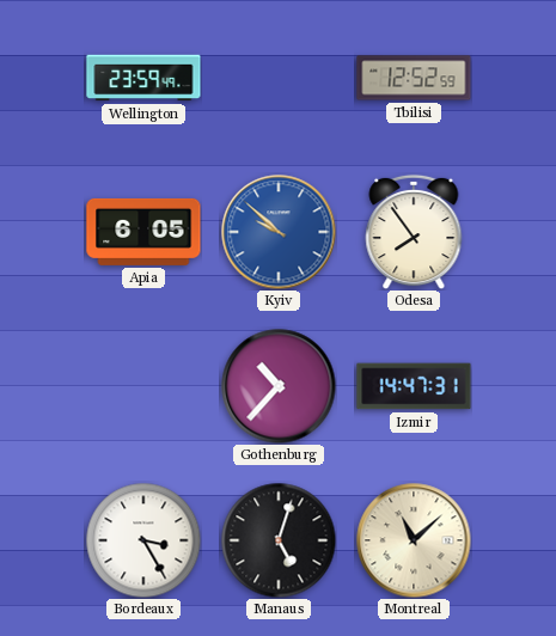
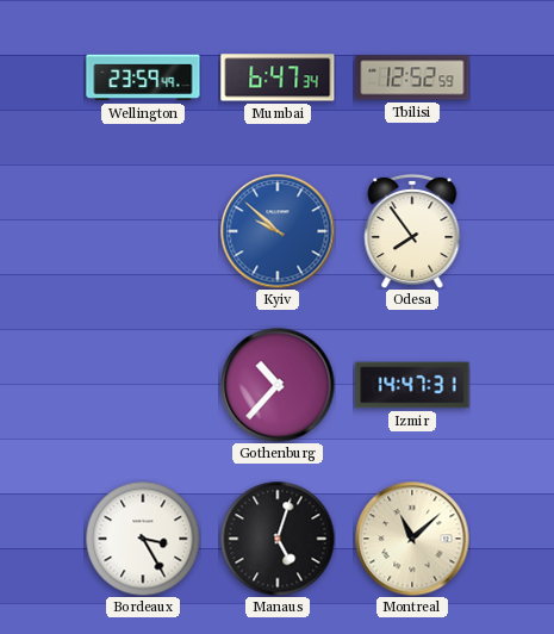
Mumbai: none -> 6:47 (278, 77)
Apia: 6:05 -> none (143, 232)
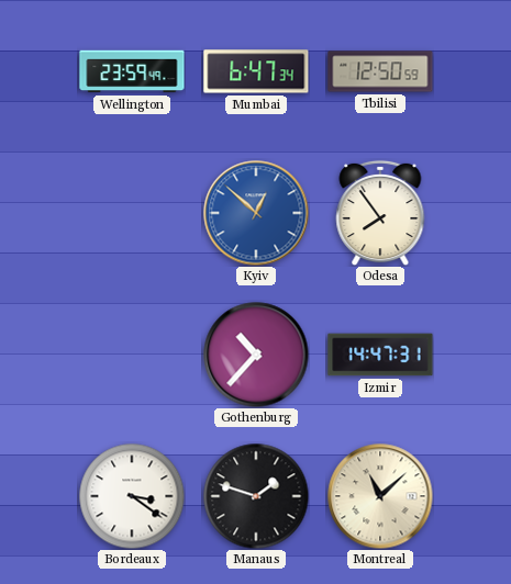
Tbilisi: 12:52 -> 12:50 (380, 71)
Kyiv: 9:52 -> 12:52 (256, 213)
Bordeaux: 3:25 -> 3:21 (132, 496)
Manaus: 5:03 -> 1:48 (256, 496)
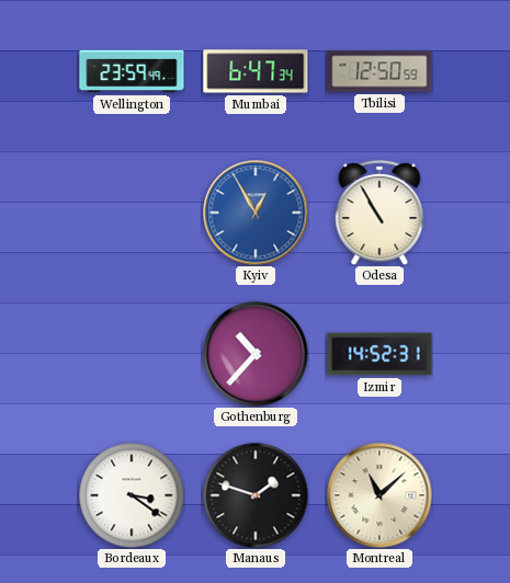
Kyiv: 12:52 -> 12:55 (256, 213)
Odesa: 7:54 -> 10:55 (379, 213)
Izmir: 14:47 -> 14:52 (379, 354)
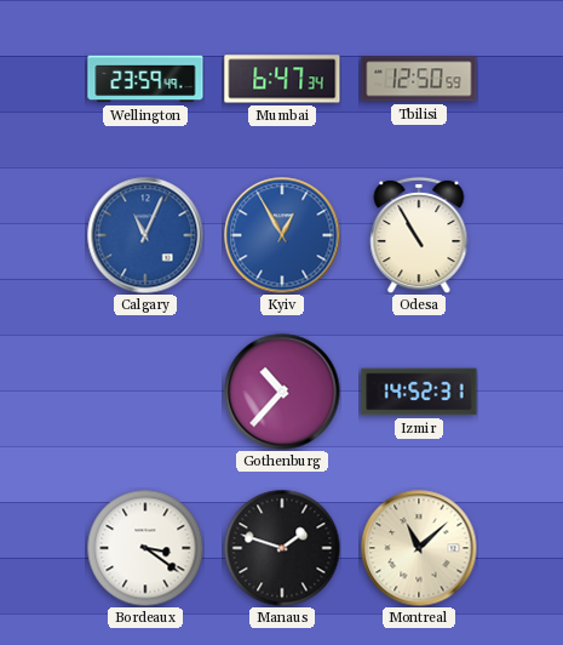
Calgary: none -> 11:04 (145, 235)
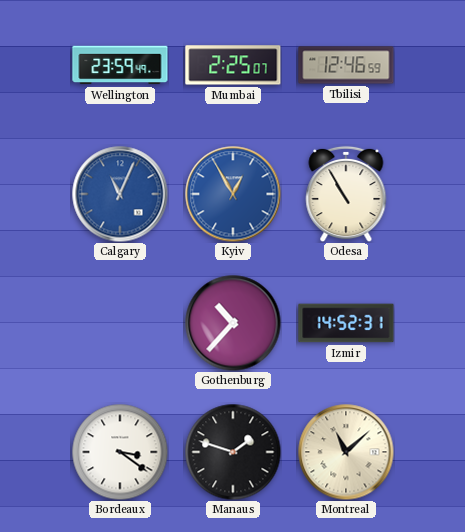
Mumbai: 6:47 -> 2:25 (233, 65)
Tbilisi: 12:50 -> 12:46 (346, 65)
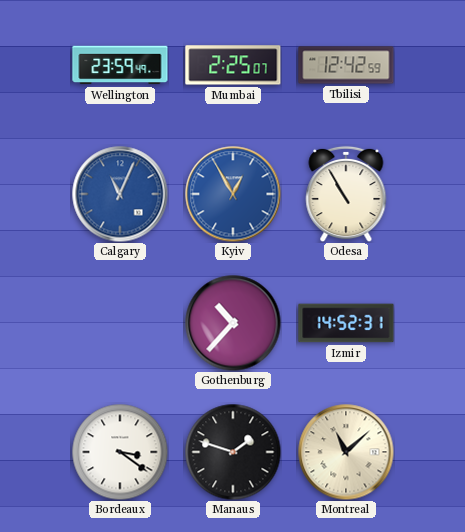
Tbilisi: 12:46 -> 12:42 (346, 65)
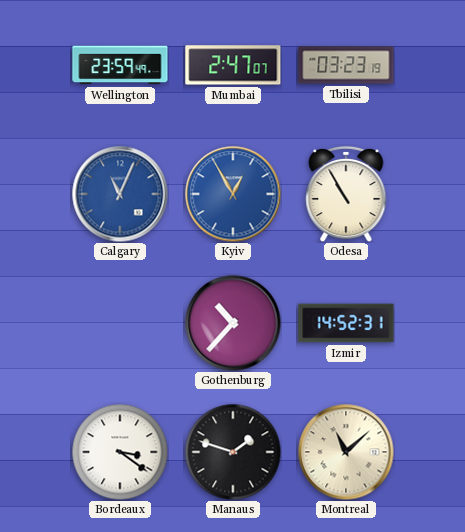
Mumbai: 2:25 -> 2:47 (233, 65)
Tbilisi: 12:42 -> 03:23 (346, 65)
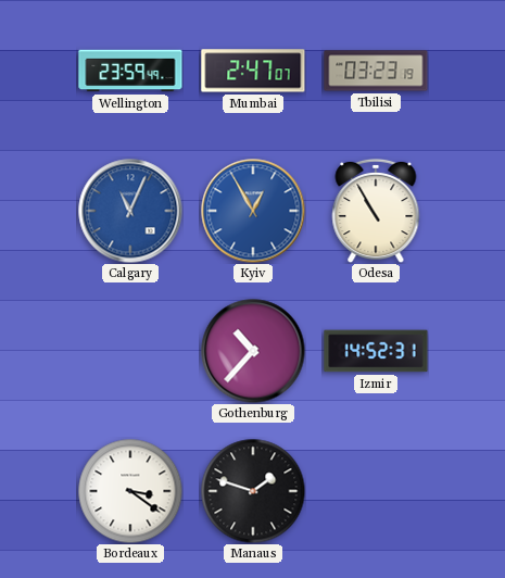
Montreal: 11:08 -> none (346, 452)
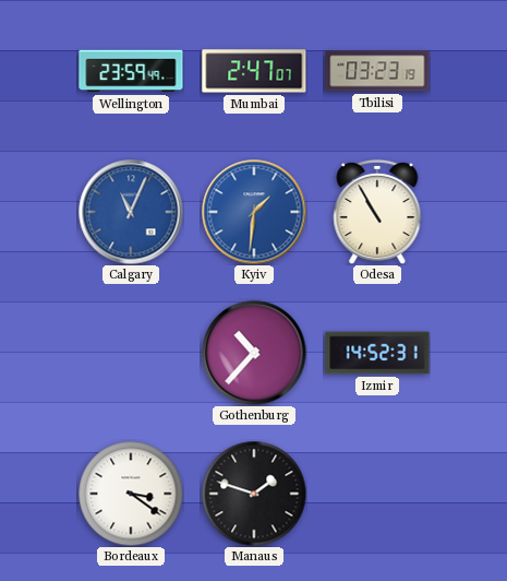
Kyiv: 12:55 -> 1:31 (254, 212)
